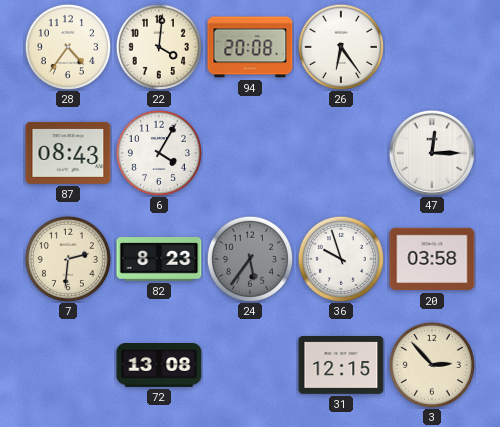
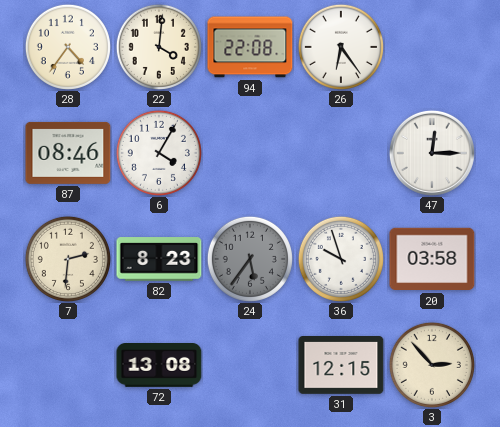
94: 20:08 -> 22:08 (250, 47)
87: 08:43 -> 08:46 (68, 153)
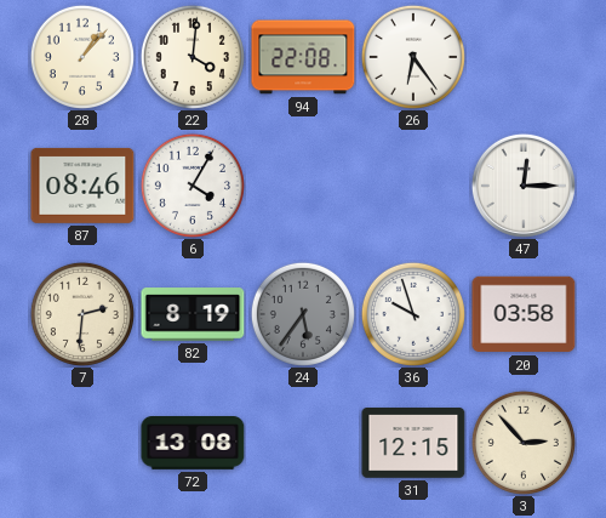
28: 4:36 -> 1:07 (82, 57)
82: 8:23 -> 8:19 (193, 314)
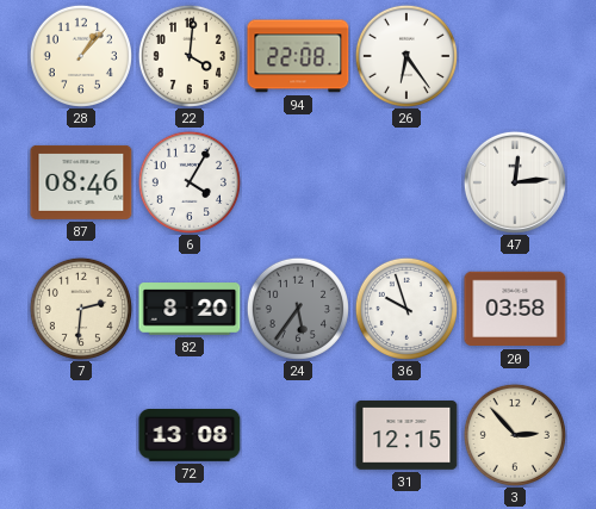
47: 12:15 -> 12:14 (515, 182)
82: 8:19 -> 8:20 (190, 309)
